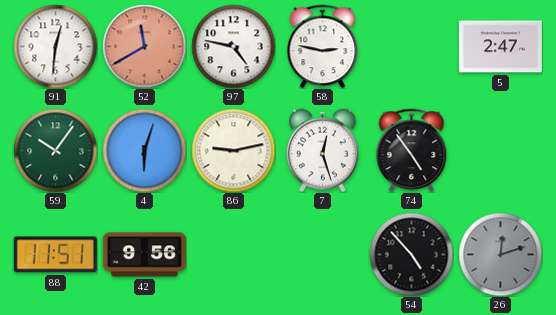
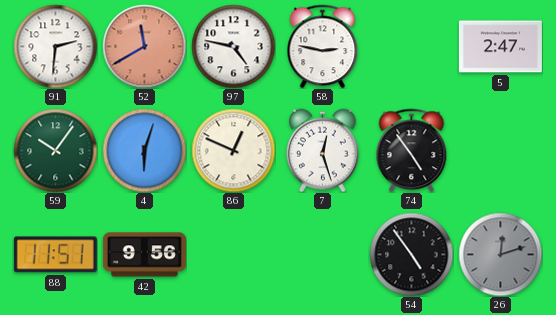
91: 12:31 -> 2:31 (55, 46)
86: 9:13 -> 12:49 (233, 150)
54: 4:53 -> 4:54 (411, 254)
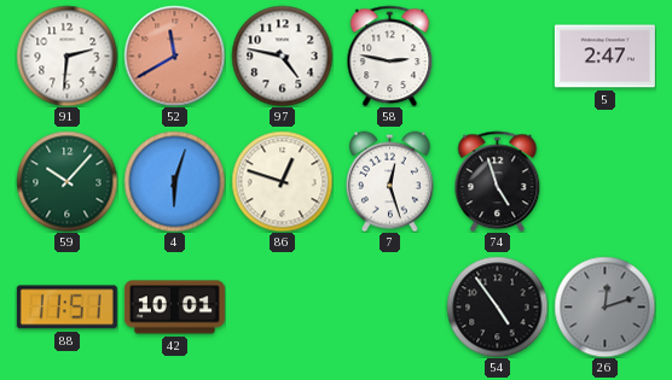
59: 10:06 -> 10:07 (66, 181)
86: 12:49 -> 12:48 (282, 181)
74: 4:54 -> 4:57 (498, 181)
42: 9:56 -> 10:01 (174, 308)
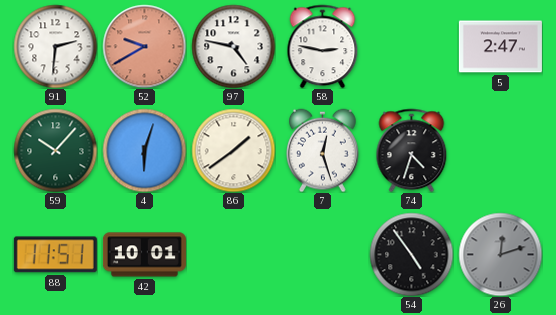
52: 11:40 -> 9:40 (144, 46)
86: 12:48 -> 1:39 (233, 150)
74: 4:57 -> 4:33 (412, 150)
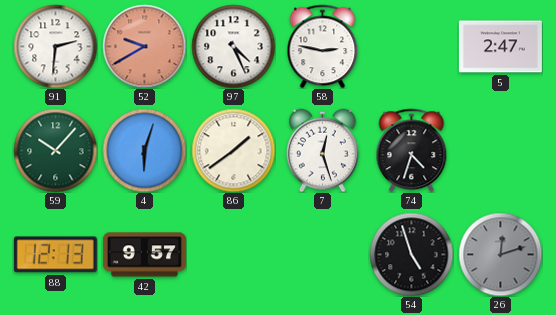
97: 4:47 -> 4:26 (233, 46)
88: 11:51 -> 12:13 (55, 255)
42: 10:01 -> 9:57 (144, 255)
54: 4:54 -> 4:57 (411, 254)
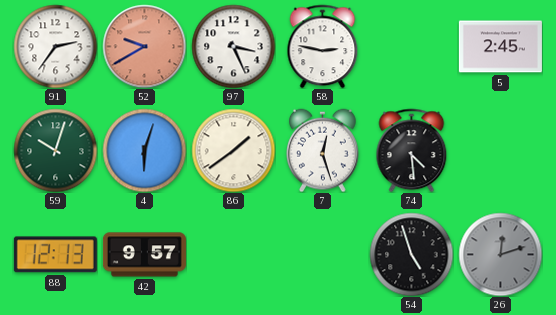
91: 2:31 -> 2:36 (55, 46)
97: 4:26 -> 3:26 (233, 46)
5: 2:47 -> 2:45 (500, 47)
59: 10:07 -> 10:03 (55, 150)
74: 4:33 -> 4:29 (412, 150)
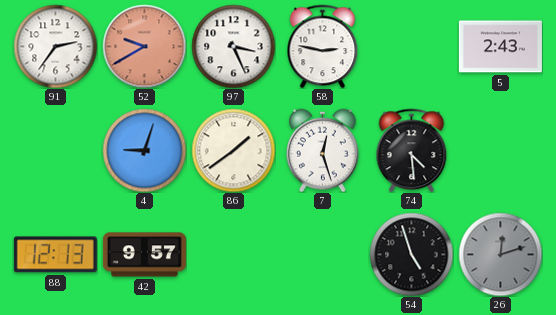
5: 2:45 -> 2:43 (500, 47)
59: 10:03 -> none (55, 150)
4: 6:03 -> 9:03 (144, 150)
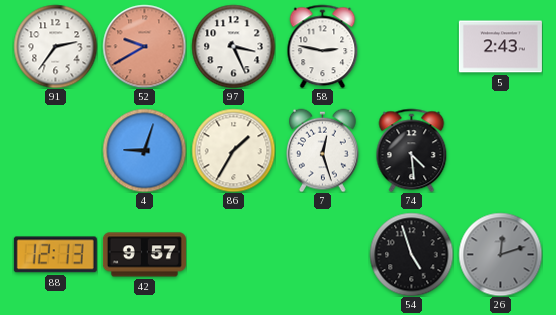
86: 1:39 -> 1:35 (233, 150)
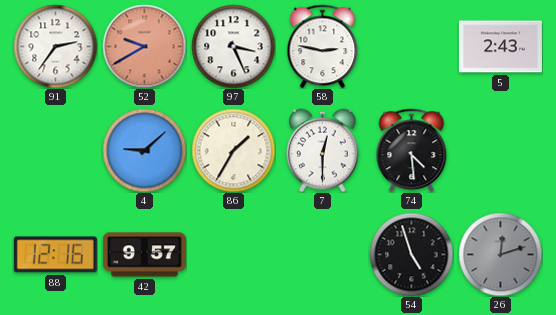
4: 9:03 -> 9:08 (144, 150)
7: 12:27 -> 12:30 (323, 150)
88: 12:13 -> 12:16 (55, 255)
